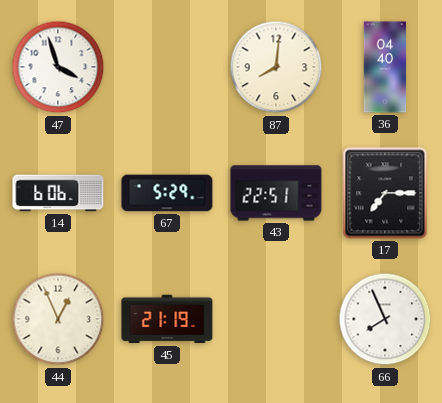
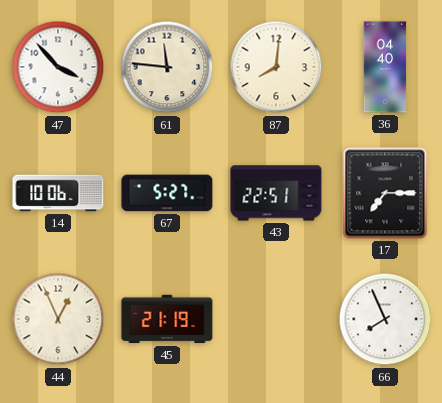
47: 3:57 -> 3:53 (58, 67)
61: none -> 11:46 (167, 67)
14: 6:06 -> 10:06 (58, 193)
67: 5:29 -> 5:27 (167, 193)
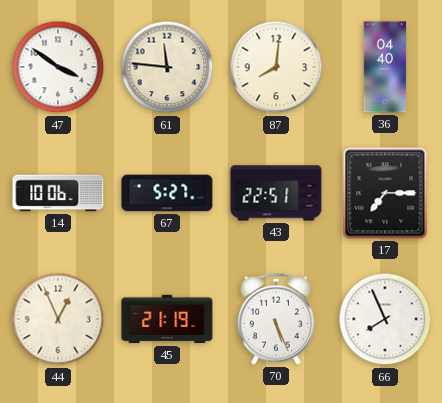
47: 3:53 -> 3:51 (58, 67)
70: none -> 5:26 (276, 319)
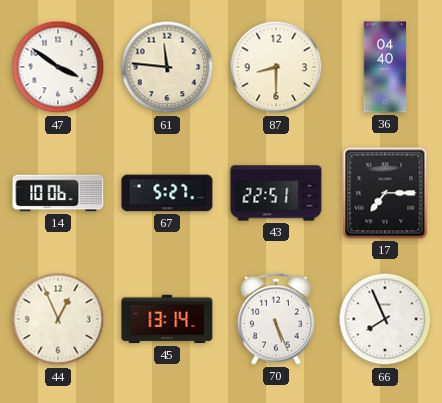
87: 8:01 -> 8:30 (276, 67)
45: 21:19 -> 13:14 (167, 319)
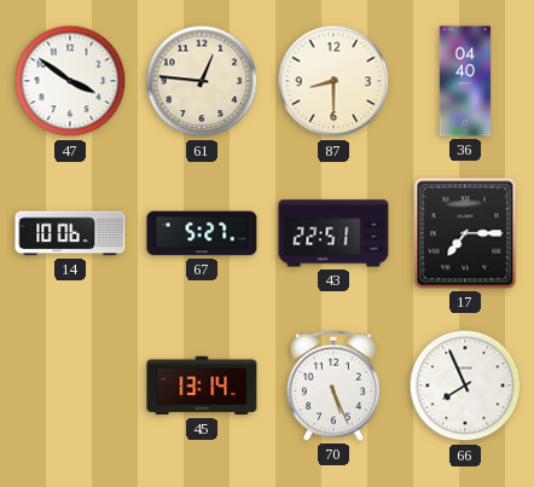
61: 11:46 -> 12:46 (202, 81)
44: 12:56 -> none (58, 319)
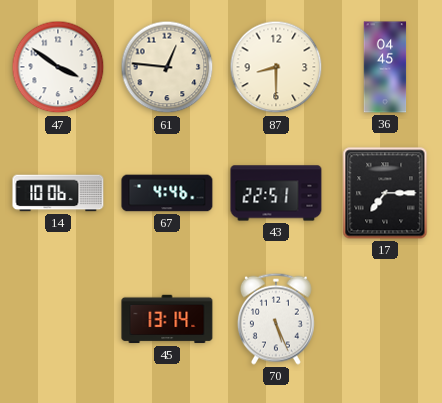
36: 04:40 -> 04:45 (385, 67)
67: 5:27 -> 4:46 (167, 193)
66: 7:56 -> none (465, 385)
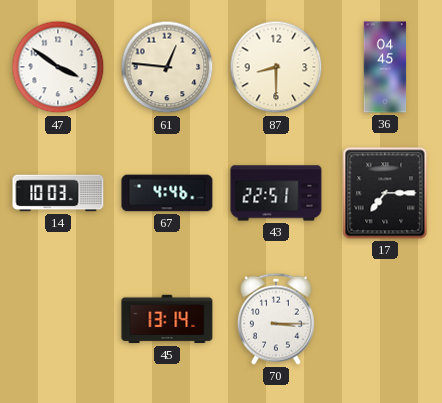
14: 10:06 -> 10:03 (58, 193)
70: 5:26 -> 3:15 (276, 319)
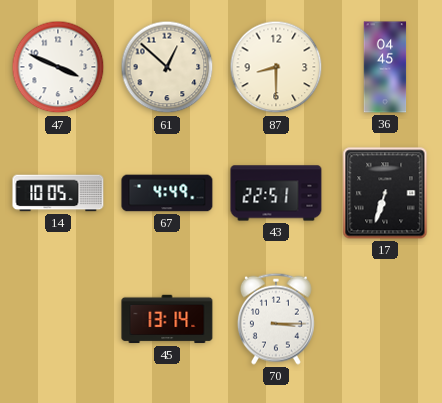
47: 3:51 -> 3:49 (58, 67)
61: 12:46 -> 12:52 (167, 67)
14: 10:03 -> 10:05 (58, 193)
67: 4:46 -> 4:49 (167, 193)
17: 7:15 -> 6:33 (385, 193)
